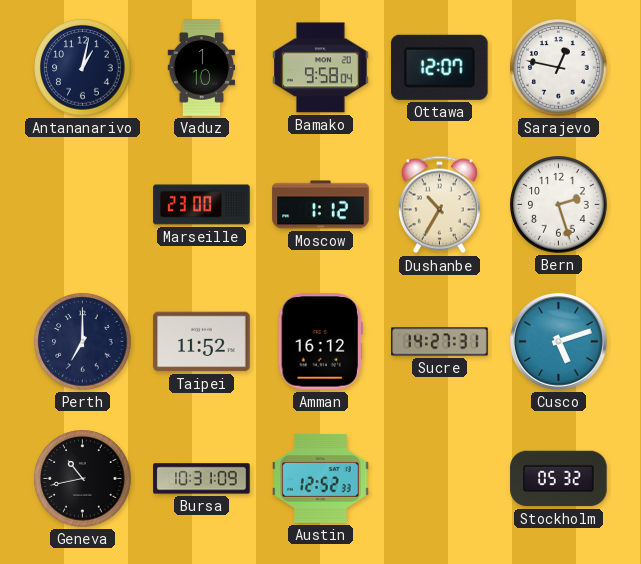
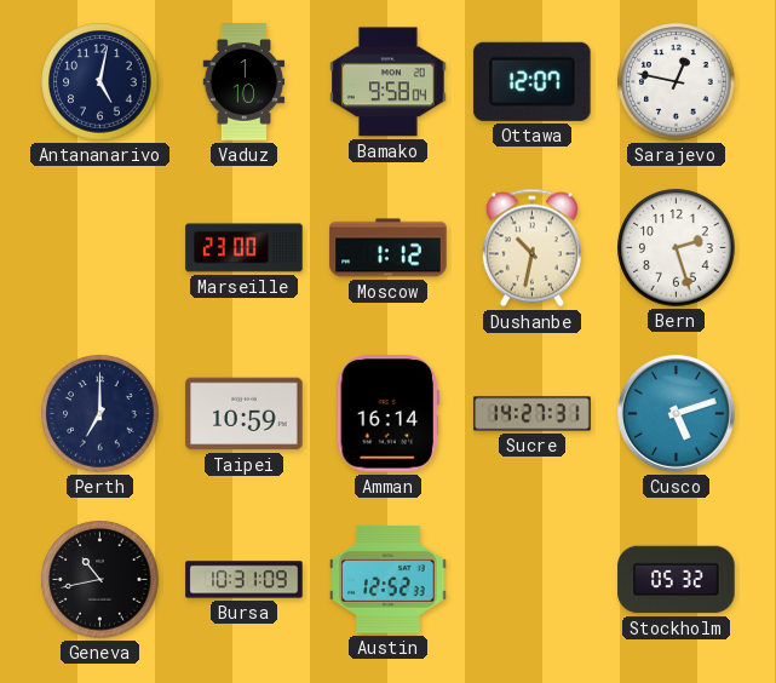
Antananarivo: 1:02 -> 5:02 (100, 82)
Dushanbe: 10:35 -> 10:32 (531, 248)
Taipei: 11:52 -> 10:59 (245, 414)
Amman: 16:12 -> 16:14 (387, 414)
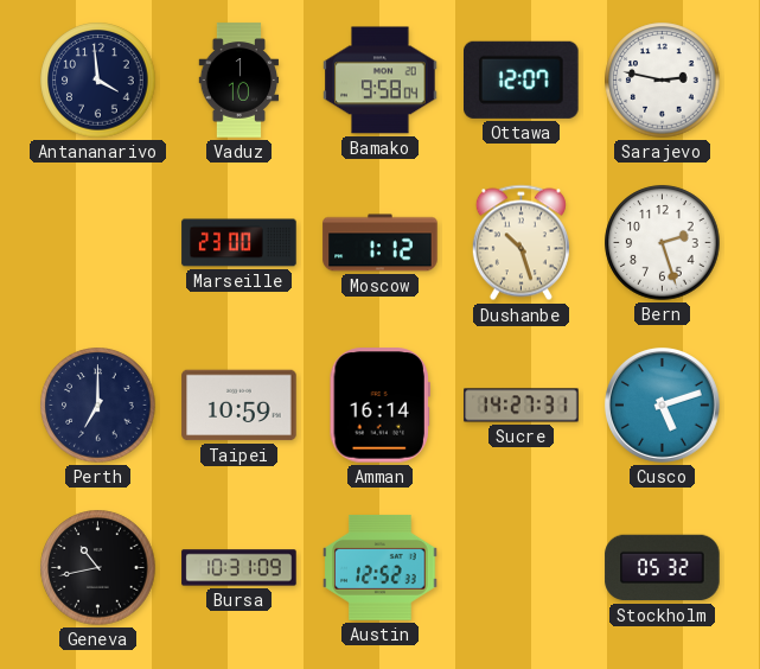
Antananarivo: 5:02 -> 3:59 (98, 81)
Sarajevo: 12:47 -> 2:47 (663, 81)
Dushanbe: 10:32 -> 10:27 (520, 243)
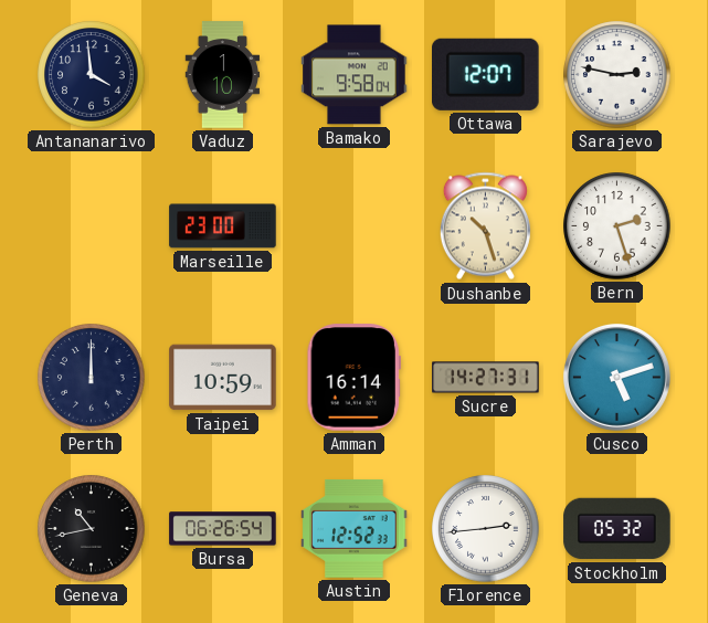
Moscow: 1:12 -> none (381, 243)
Perth: 7:00 -> 12:00 (92, 378)
Bursa: 10:31 -> 06:26 (223, 529)
Florence: none -> 2:44 (486, 529)
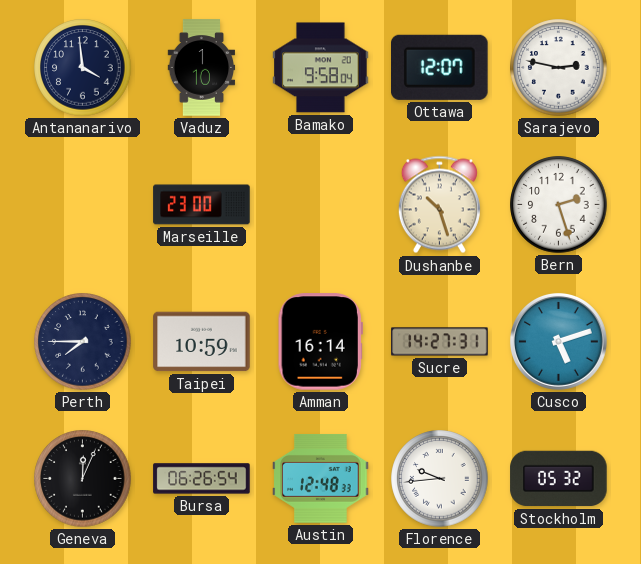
Perth: 12:00 -> 7:45 (83, 342)
Geneva: 10:43 -> 12:04 (83, 479)
Austin: 12:52 -> 12:48 (321, 479)
Florence: 2:44 -> 9:44 (440, 479)
